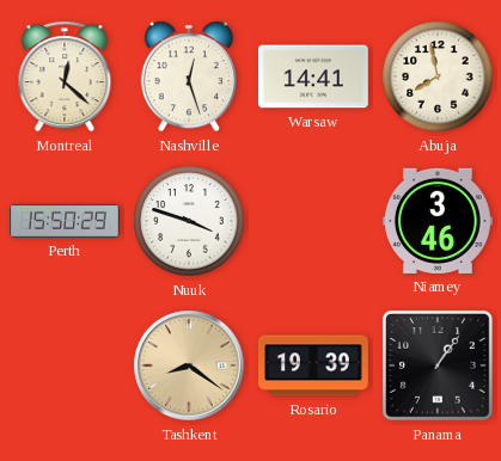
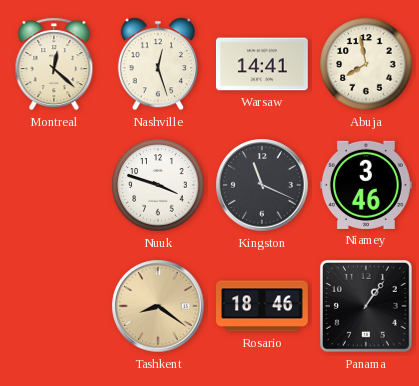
Perth: 15:50 -> none (66, 221)
Kingston: none -> 11:19 (262, 185)
Rosario: 19:39 -> 18:46 (263, 306)
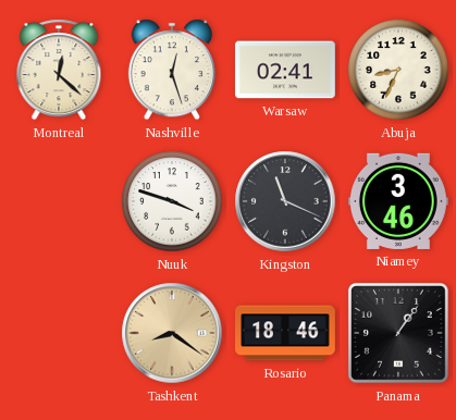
Warsaw: 14:41 -> 02:41 (285, 70)
Abuja: 7:58 -> 8:34 (398, 70)
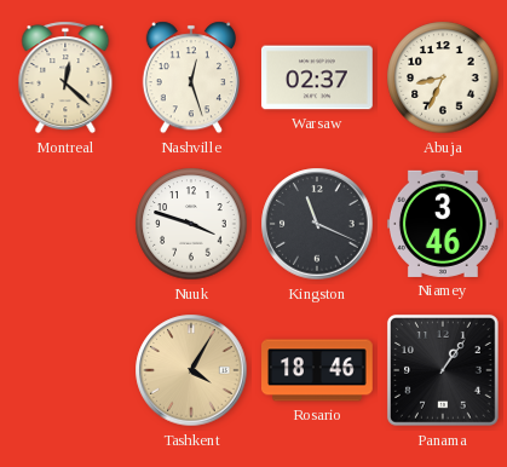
Warsaw: 02:41 -> 02:37 (317, 77)
Tashkent: 8:21 -> 4:05 (191, 370)
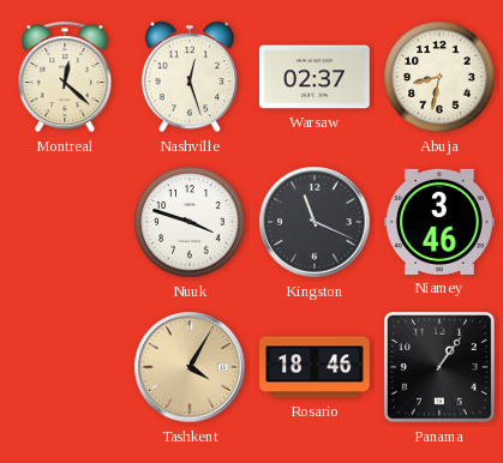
Abuja: 8:34 -> 8:32 (439, 77)
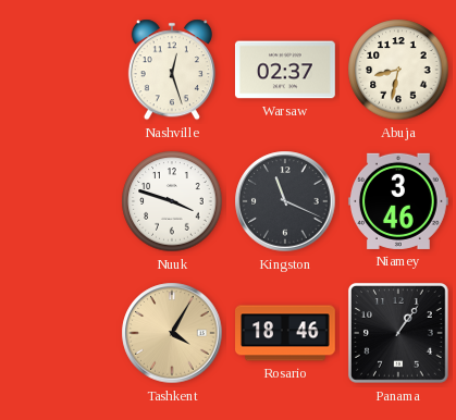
Montreal: 12:22 -> none (65, 77)
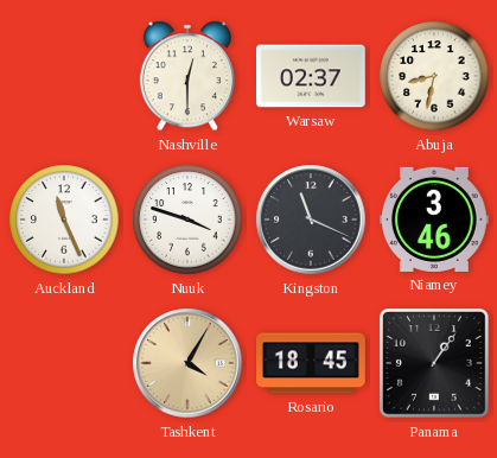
Nashville: 12:27 -> 12:30 (187, 76)
Auckland: none -> 11:26 (64, 220)
Rosario: 18:46 -> 18:45 (312, 363)
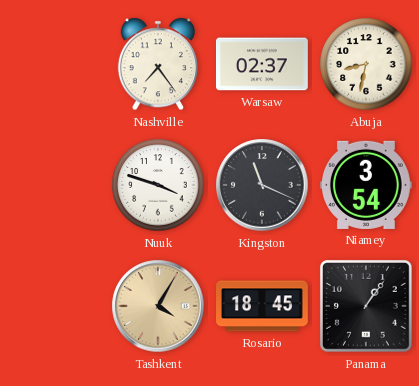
Nashville: 12:30 -> 7:24 (158, 64)
Auckland: 11:26 -> none (64, 220)
Niamey: 3:46 -> 3:54 (366, 185)
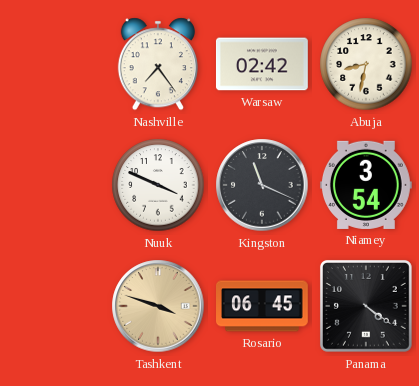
Warsaw: 02:37 -> 02:42 (262, 64)
Nuuk: 3:48 -> 3:49 (158, 185)
Tashkent: 4:05 -> 3:48 (158, 306)
Rosario: 18:45 -> 06:45 (263, 306)
Panama: 1:06 -> 4:21 (367, 307)
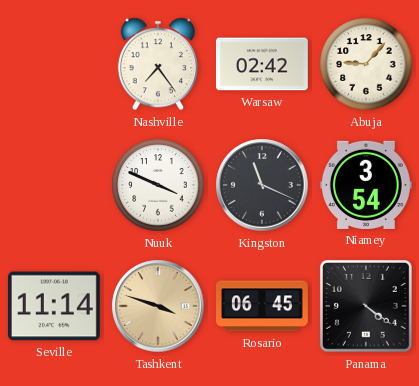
Abuja: 8:32 -> 9:07 (366, 64)
Seville: none -> 11:14 (54, 306)
